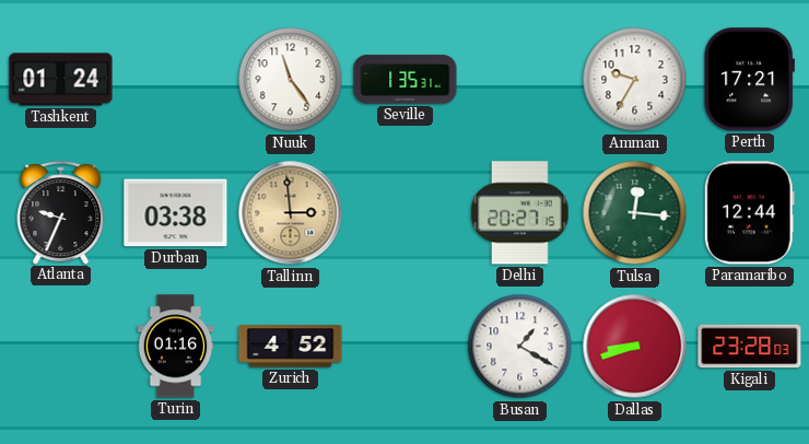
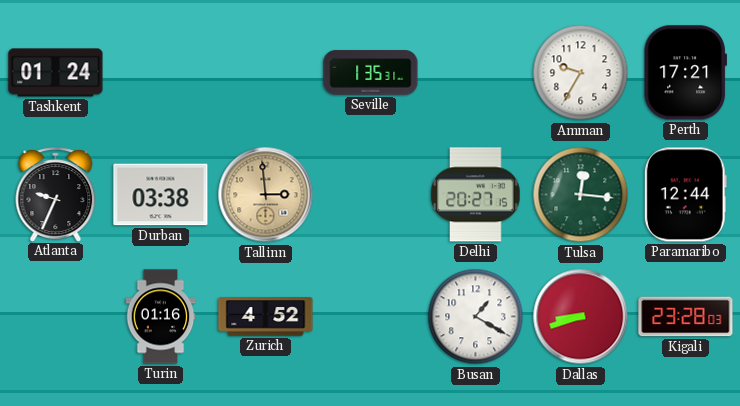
Nuuk: 11:24 -> none (291, 80)
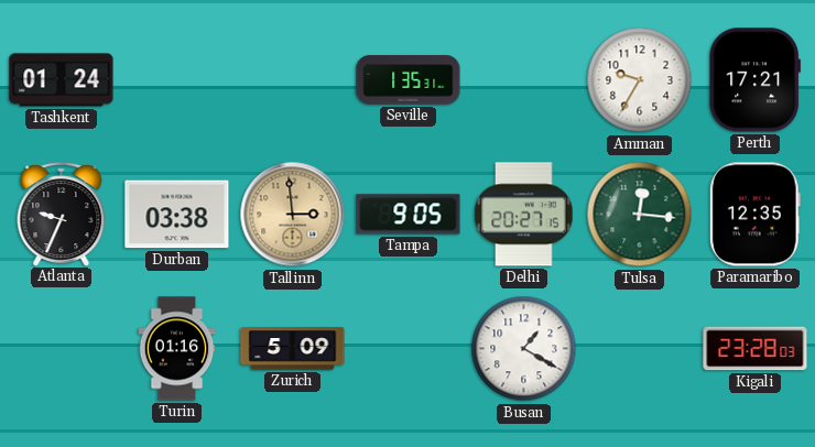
Tampa: none -> 9:05 (409, 215)
Paramaribo: 12:44 -> 12:35 (754, 215)
Zurich: 4:52 -> 5:09 (293, 349)
Dallas: 8:42 -> none (581, 317)
